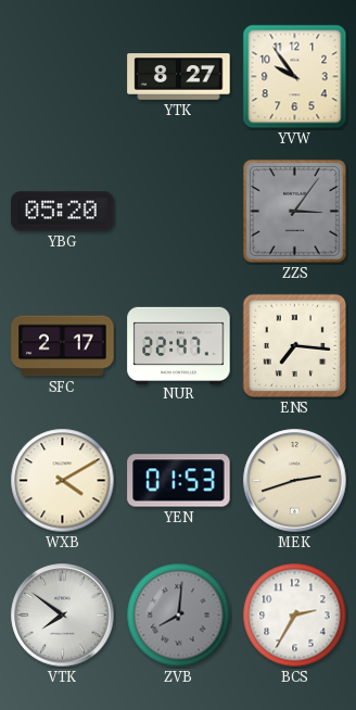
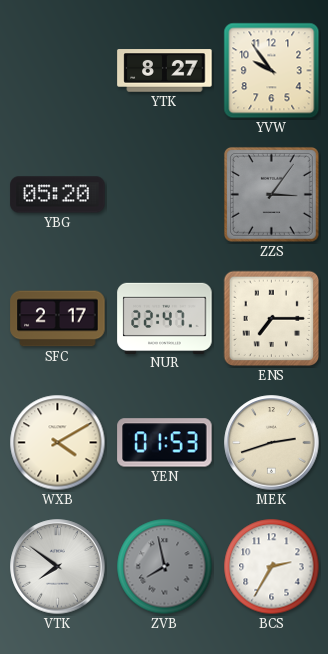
ENS: 7:16 -> 7:15 (272, 319)
ZVB: 8:01 -> 7:58 (165, 567)
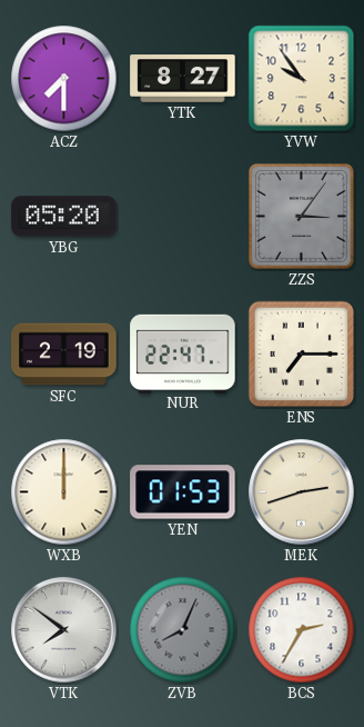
ACZ: none -> 7:30 (64, 79)
SFC: 2:17 -> 2:19 (64, 355)
WXB: 4:10 -> 12:00 (64, 492)
ZVB: 7:58 -> 8:04 (183, 630)
